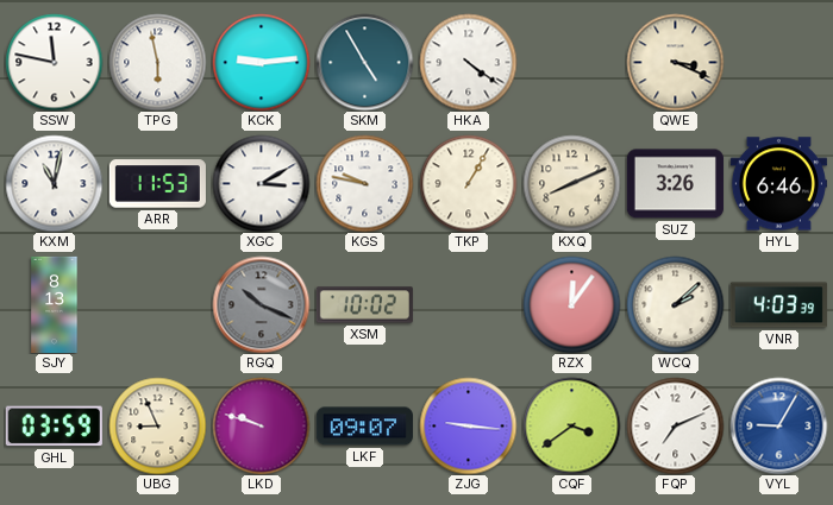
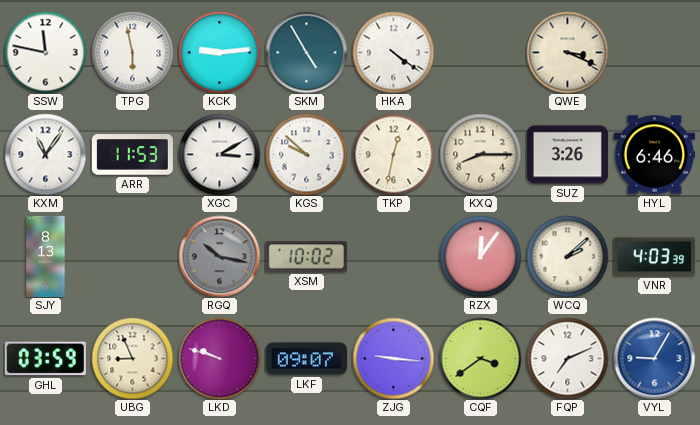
KXM: 11:02 -> 11:06 (45, 154)
KGS: 9:47 -> 9:52 (306, 154)
TKP: 1:05 -> 12:32 (393, 154)
KXQ: 8:11 -> 8:15 (480, 154)
RGQ: 10:19 -> 10:17 (219, 256)
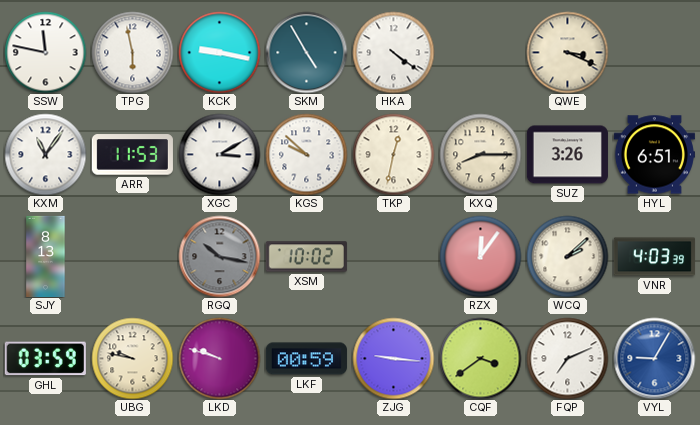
KCK: 9:14 -> 9:17 (219, 52)
HYL: 6:46 -> 6:51 (654, 155)
UBG: 8:56 -> 9:47 (132, 358)
LKF: 09:07 -> 00:59 (306, 359)
